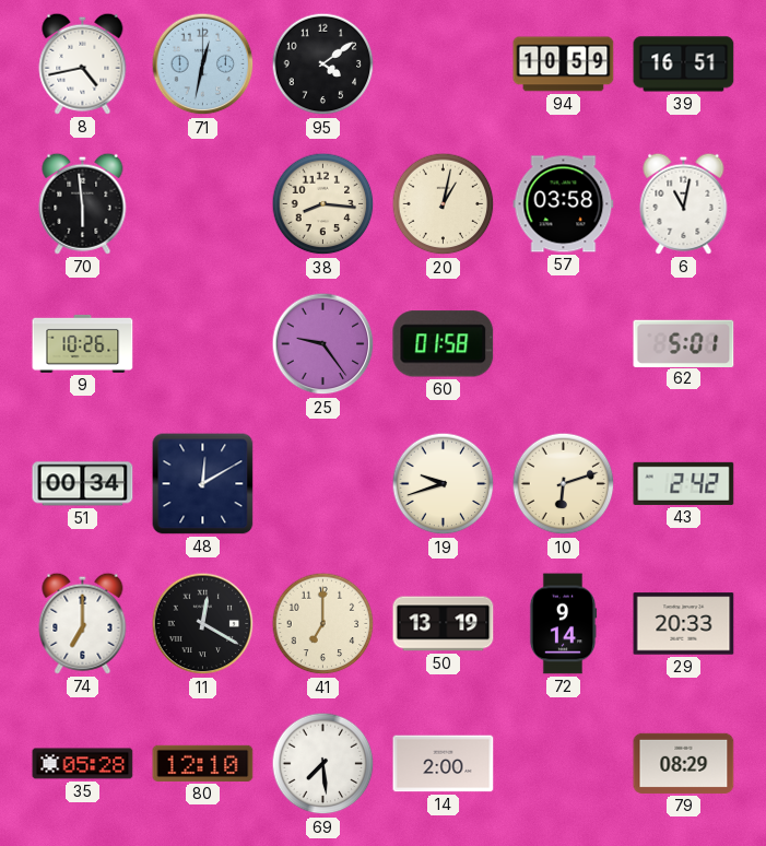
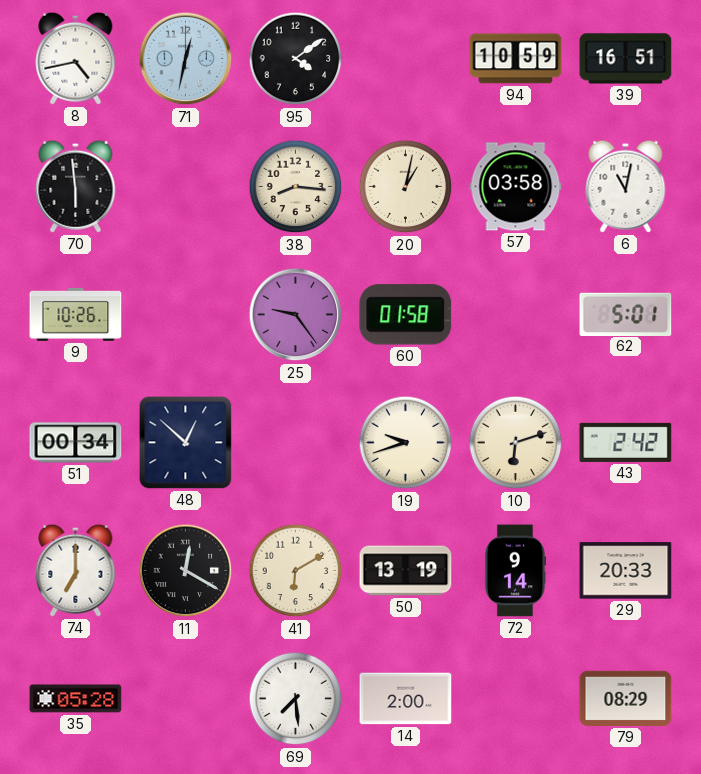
48: 12:10 -> 12:52 (186, 443)
41: 7:00 -> 6:10 (296, 571)
80: 12:10 -> none (203, 763)
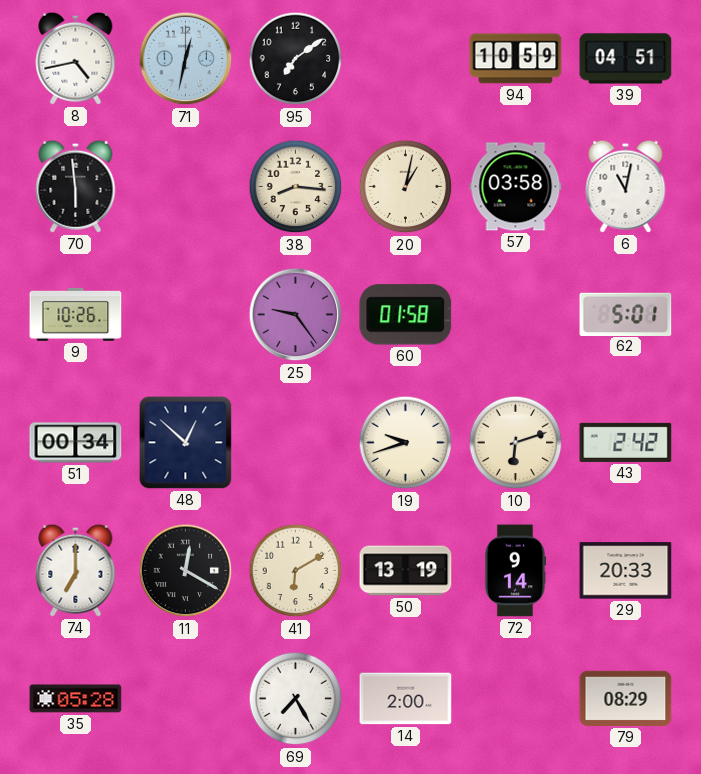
95: 4:09 -> 7:09 (296, 59)
39: 16:51 -> 04:51 (626, 59)
69: 7:29 -> 7:25 (296, 699)
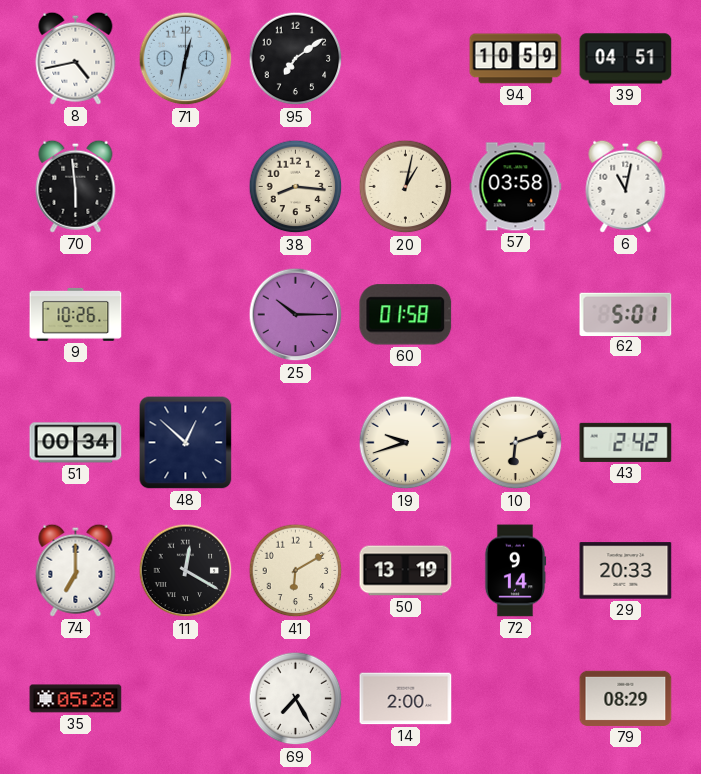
25: 9:24 -> 10:15 (296, 315)
